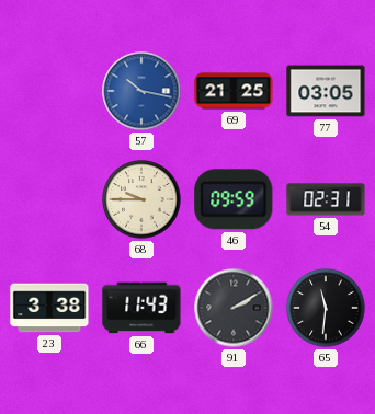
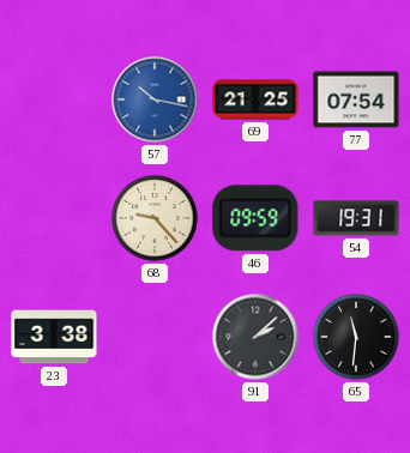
77: 03:05 -> 07:54 (356, 99)
68: 9:45 -> 9:23 (155, 218)
54: 02:31 -> 19:31 (356, 218)
66: 11:43 -> none (141, 308)
91: 2:10 -> 2:08 (255, 337)
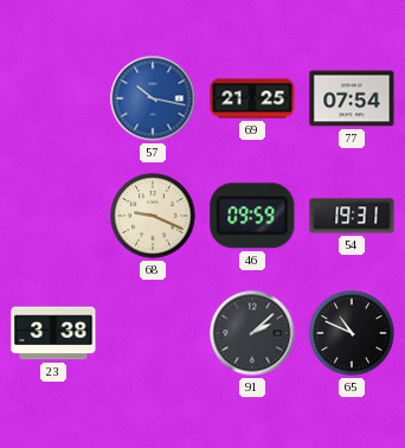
68: 9:23 -> 9:19 (153, 216)
65: 11:31 -> 10:49 (352, 333)
